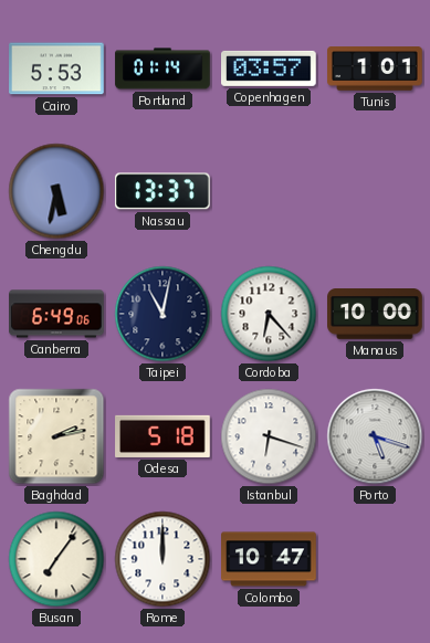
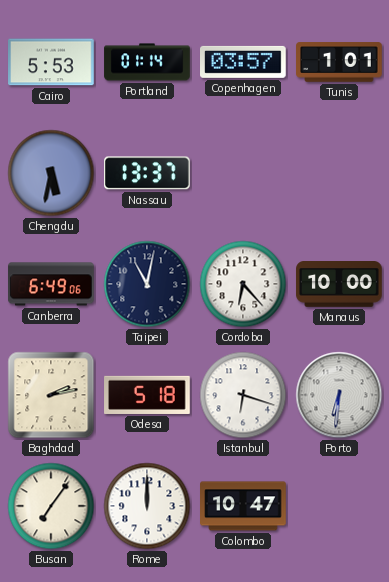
Porto: 5:18 -> 6:31 (339, 395)
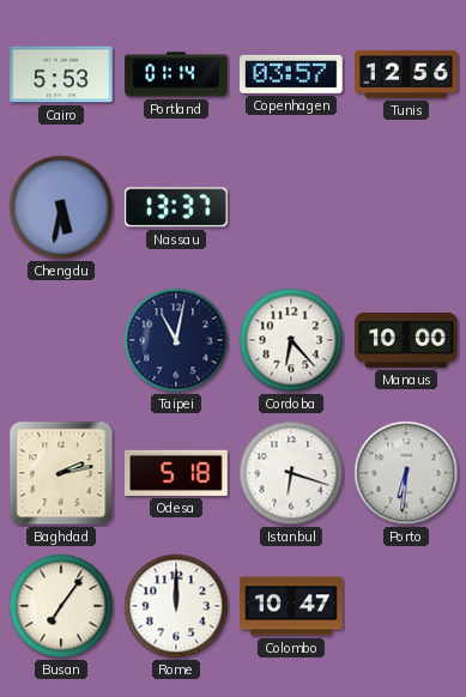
Tunis: 1:01 -> 12:56 (406, 74)
Canberra: 6:49 -> none (51, 284)
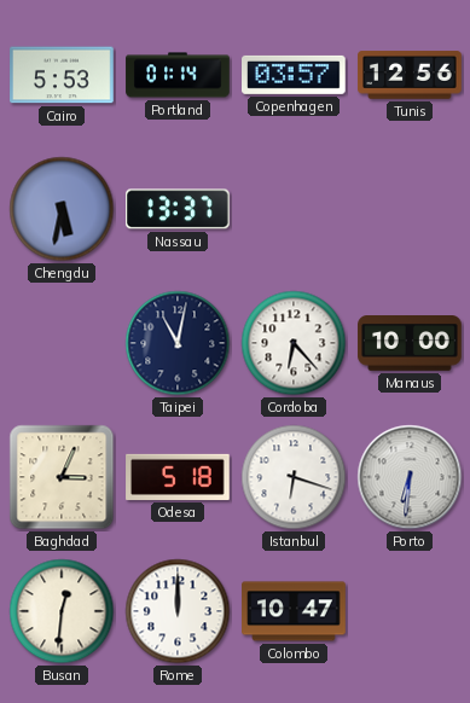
Baghdad: 2:13 -> 3:04 (62, 477)
Busan: 7:06 -> 12:31 (62, 611)
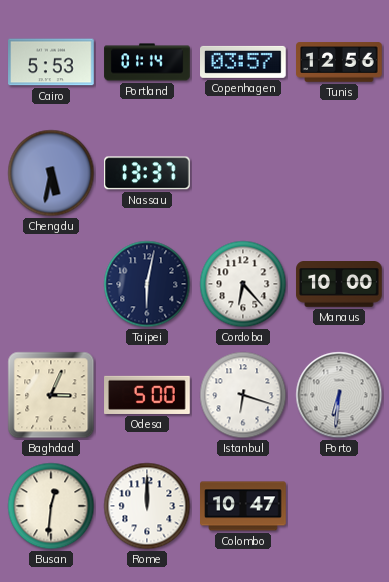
Taipei: 11:02 -> 6:02 (147, 284)
Odesa: 5:18 -> 5:00 (147, 395)
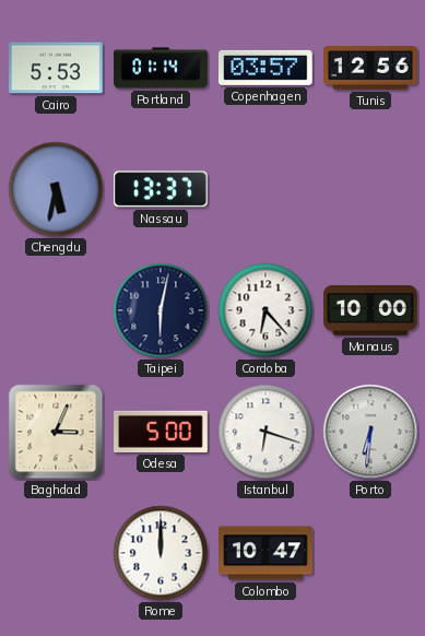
Busan: 12:31 -> none (51, 506)
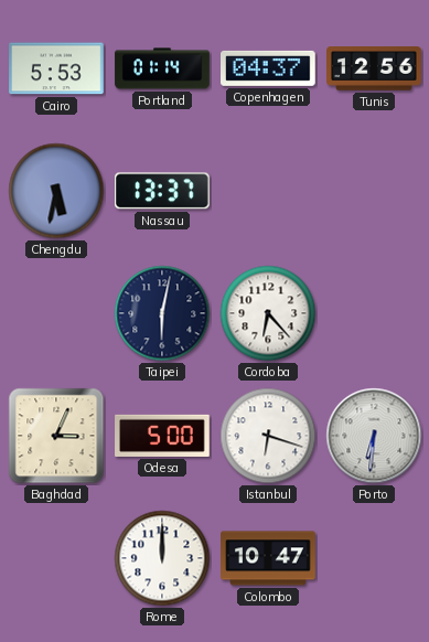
Copenhagen: 03:57 -> 04:37 (269, 68)
Manaus: 10:00 -> none (370, 310)
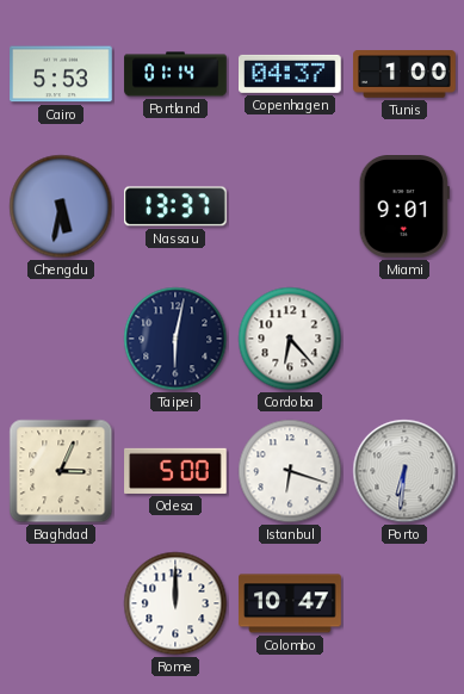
Tunis: 12:56 -> 1:00 (404, 74)
Miami: none -> 9:01 (404, 207)
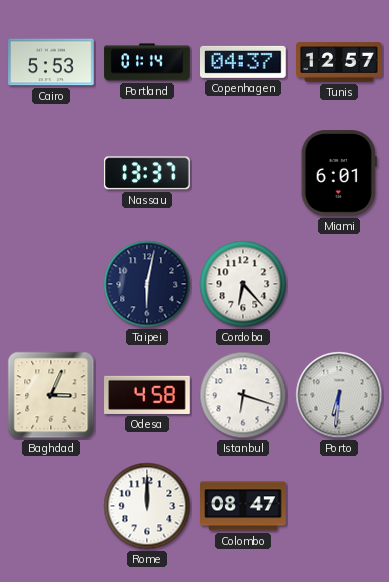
Tunis: 1:00 -> 12:57 (339, 62)
Chengdu: 5:32 -> none (61, 206)
Miami: 9:01 -> 6:01 (339, 174)
Odesa: 5:00 -> 4:58 (147, 395)
Colombo: 10:47 -> 08:47 (243, 506)
